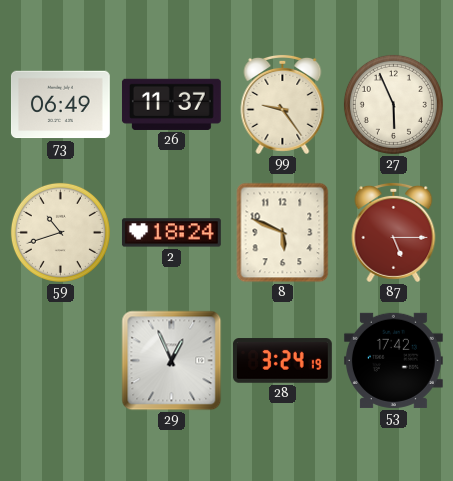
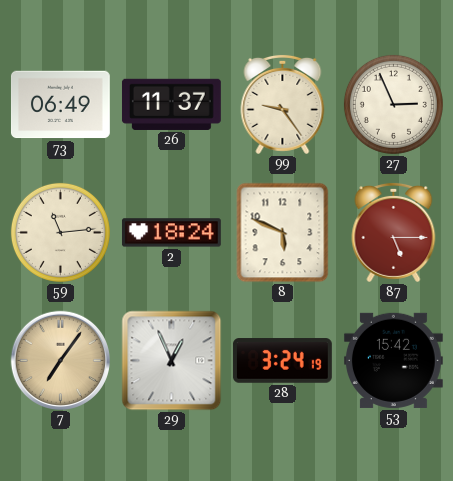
27: 5:56 -> 2:56 (393, 104)
59: 10:42 -> 11:14 (60, 232)
7: none -> 7:06 (60, 360)
53: 17:42 -> 15:42 (393, 360)
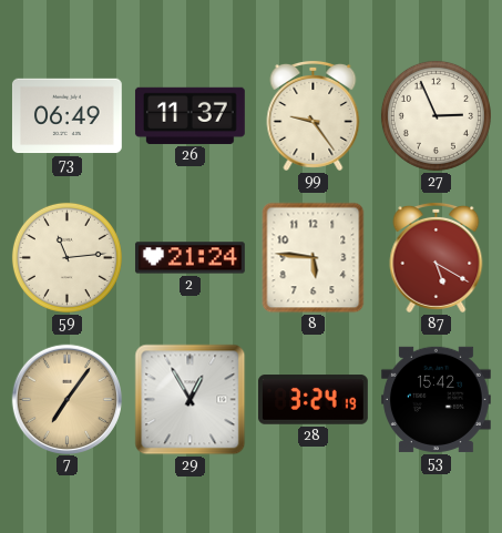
2: 18:24 -> 21:24 (189, 258)
8: 5:49 -> 5:46 (314, 258)
87: 5:15 -> 5:20 (437, 257)
29: 12:56 -> 12:55 (191, 400)
